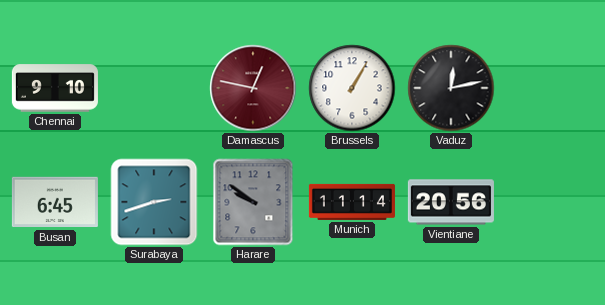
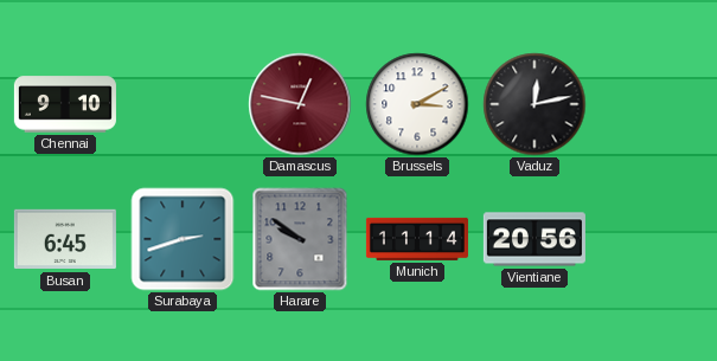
Brussels: 1:05 -> 3:10 (417, 104)
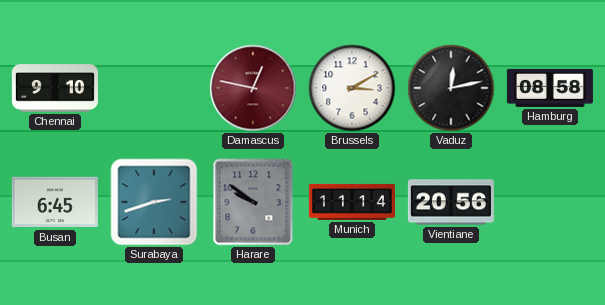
Hamburg: none -> 08:58 (550, 88)
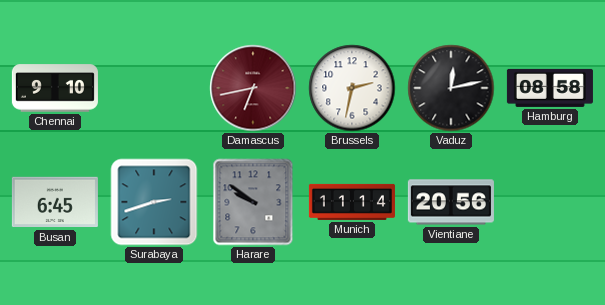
Damascus: 12:47 -> 6:43 (253, 88)
Brussels: 3:10 -> 2:32 (352, 88)
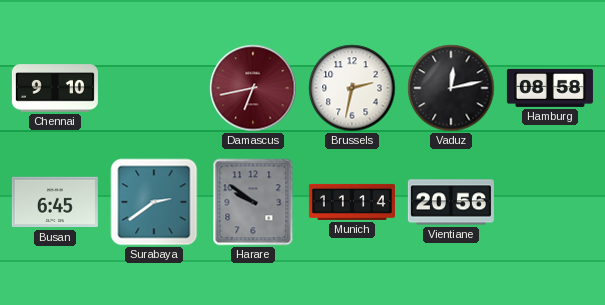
Surabaya: 2:42 -> 2:39 (154, 202)
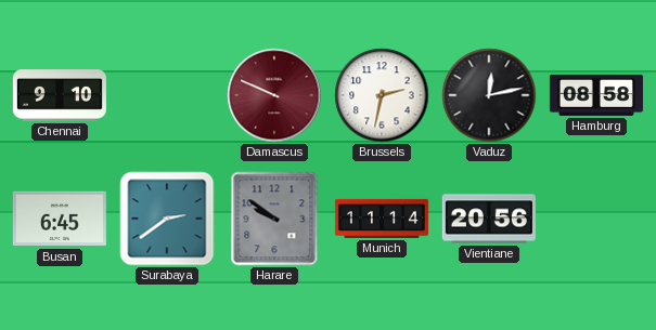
Damascus: 6:43 -> 9:49 (274, 95)
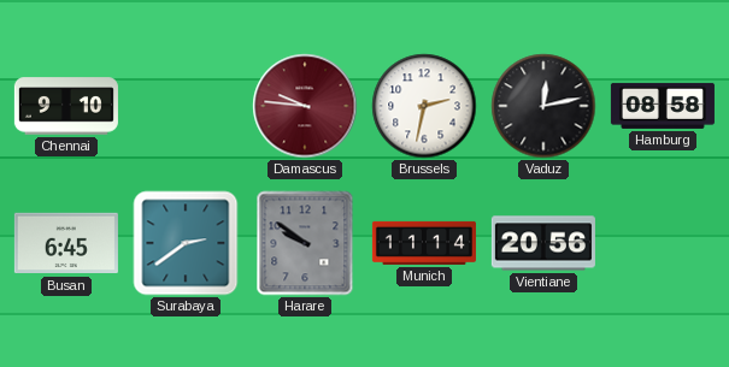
Damascus: 9:49 -> 9:46 (305, 106)
